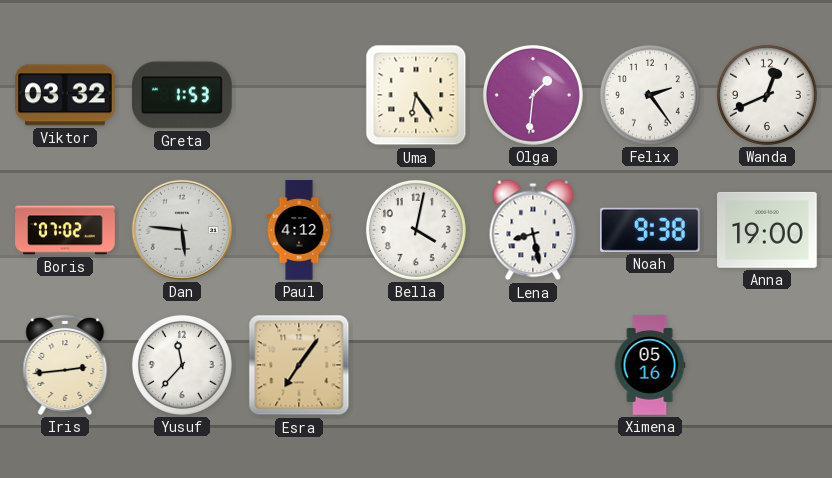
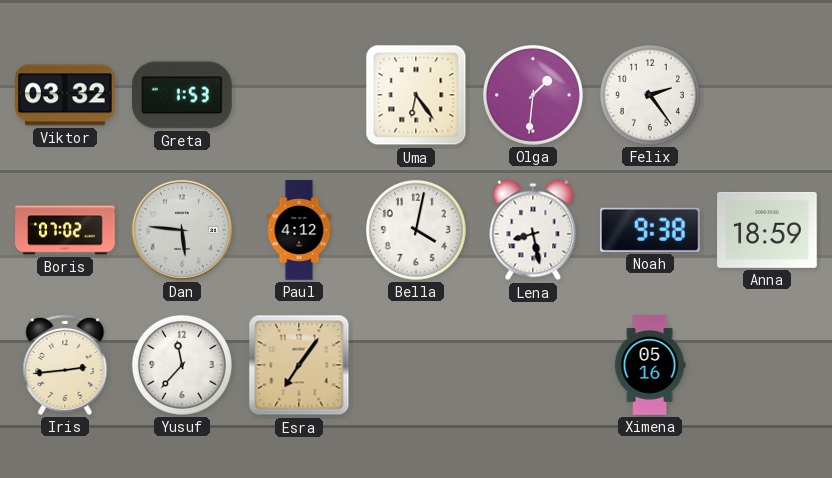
Wanda: 12:41 -> none (767, 95)
Anna: 19:00 -> 18:59 (767, 230)
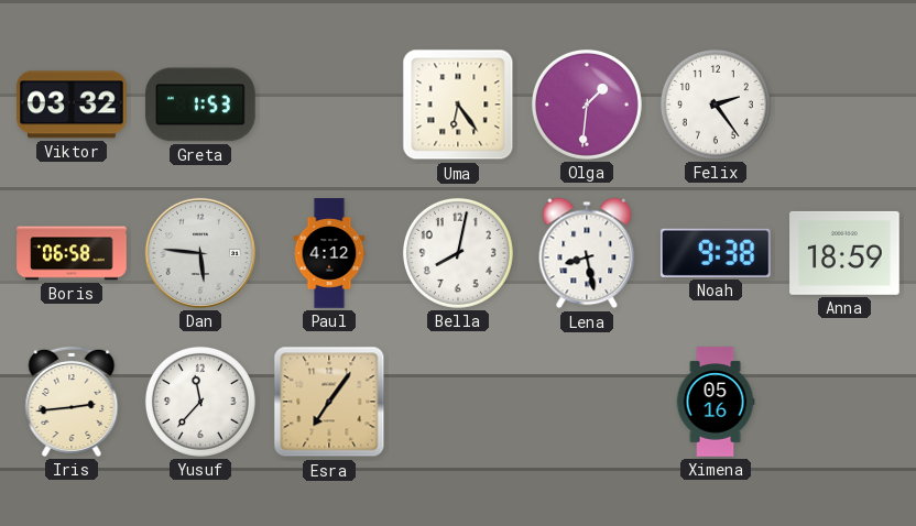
Boris: 07:02 -> 06:58 (72, 253)
Bella: 4:02 -> 8:02 (458, 253)
